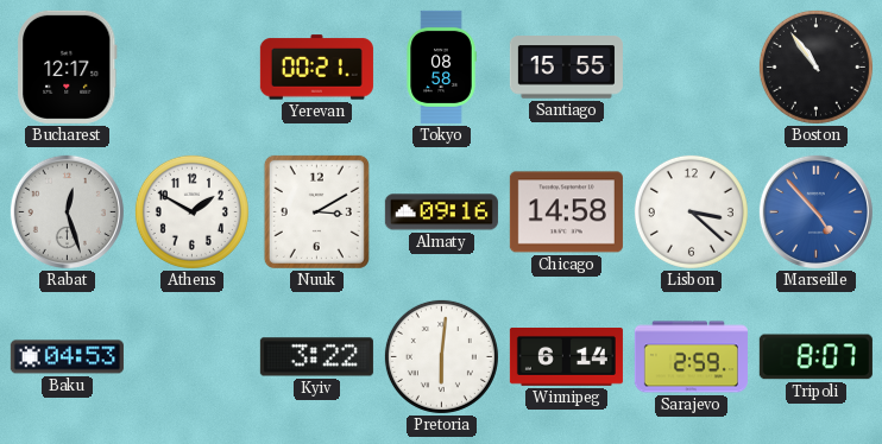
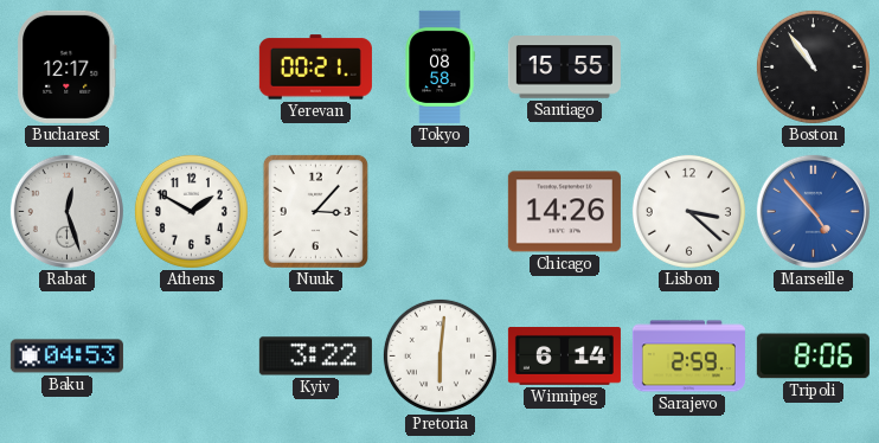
Nuuk: 3:10 -> 3:07 (315, 211)
Almaty: 09:16 -> none (441, 213)
Chicago: 14:58 -> 14:26 (564, 212)
Tripoli: 8:07 -> 8:06 (813, 357)
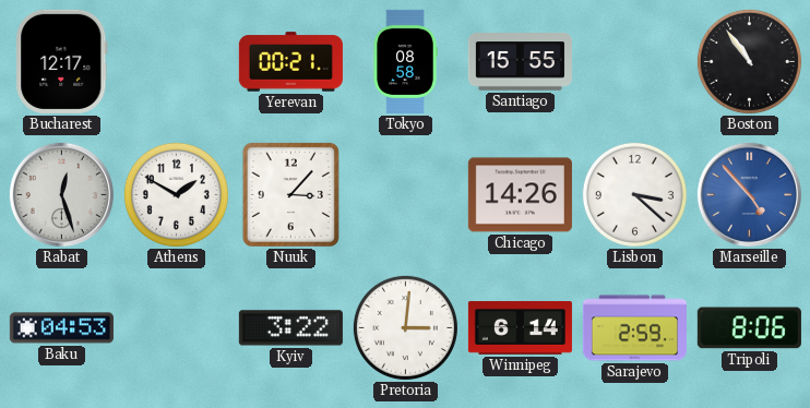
Pretoria: 6:01 -> 3:01 (405, 327)
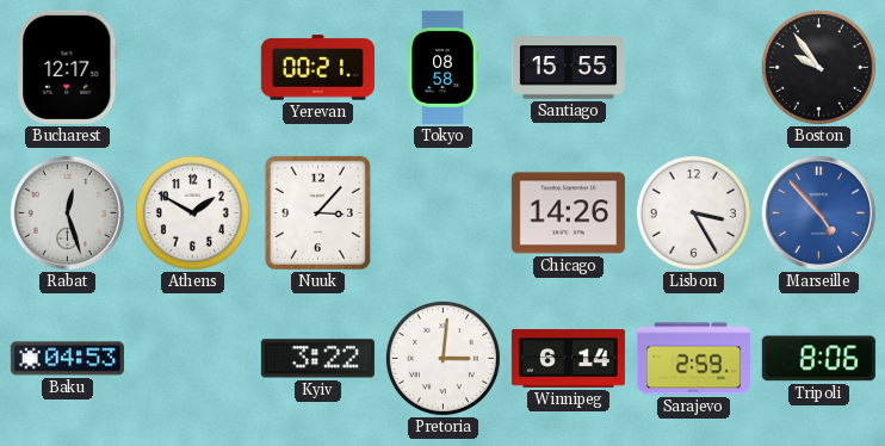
Boston: 10:54 -> 9:54 (818, 67)
Lisbon: 3:22 -> 3:25 (693, 212)
